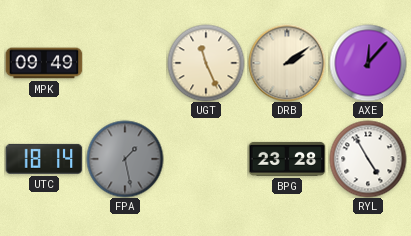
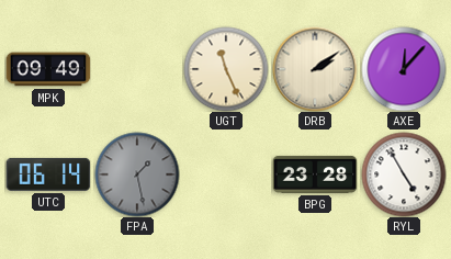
UTC: 18:14 -> 06:14 (48, 174)
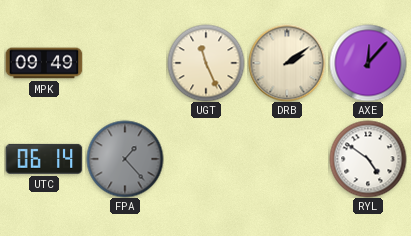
FPA: 1:28 -> 1:23 (125, 159)
BPG: 23:28 -> none (315, 174)
RYL: 4:55 -> 4:51 (368, 159)
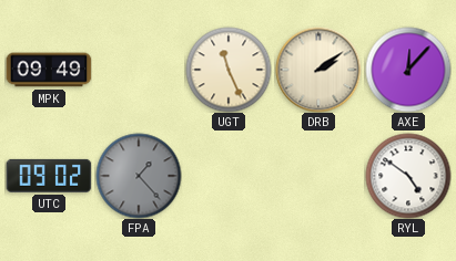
UTC: 06:14 -> 09:02 (49, 176)
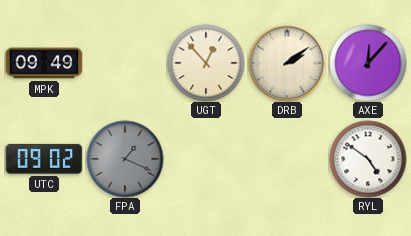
UGT: 11:26 -> 12:53 (206, 63)
FPA: 1:23 -> 1:19 (125, 159)
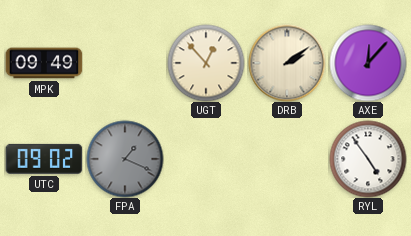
RYL: 4:51 -> 4:54 (368, 159)
